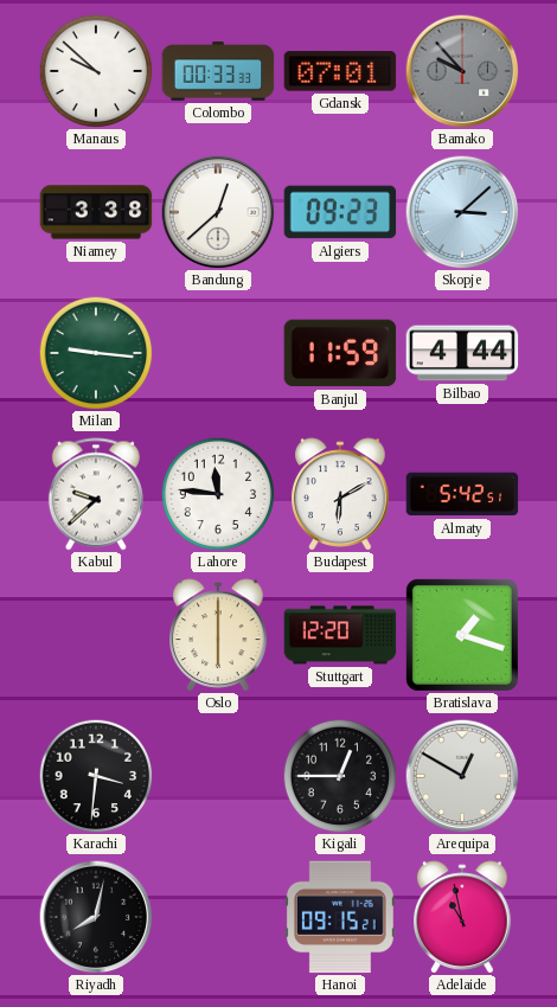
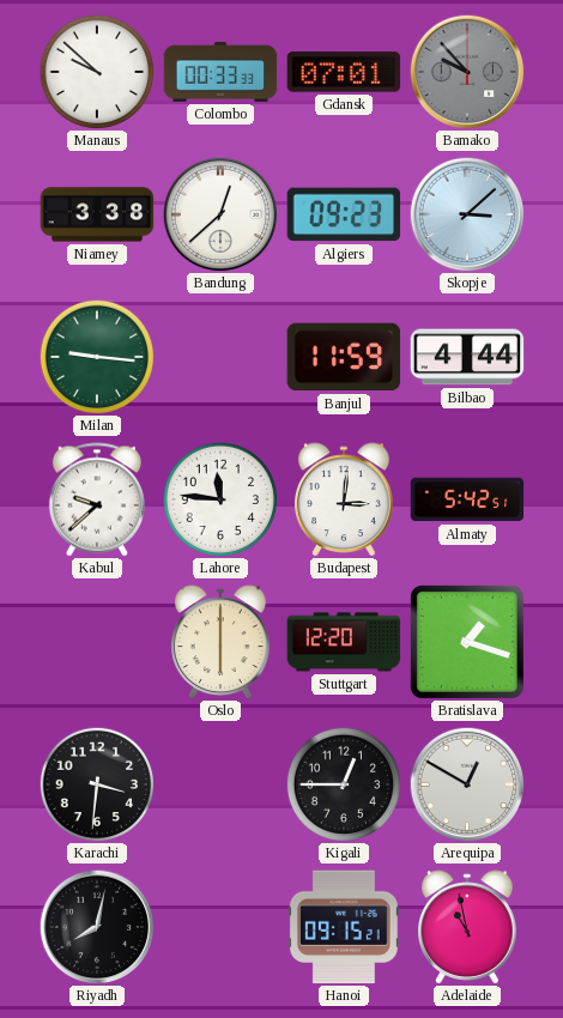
Budapest: 6:10 -> 3:01 (345, 499)
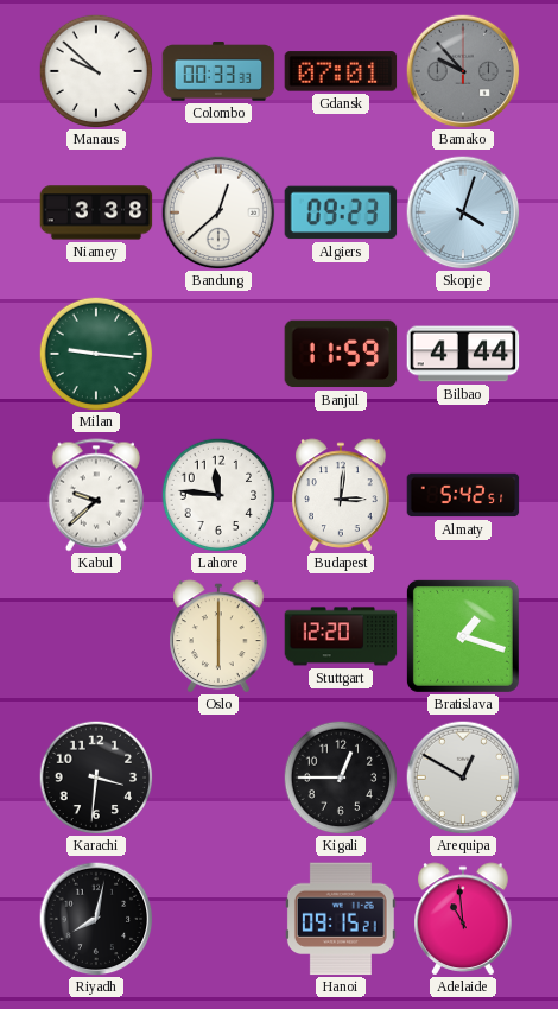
Skopje: 3:08 -> 4:03 (463, 212)
Adelaide: 10:58 -> 10:59 (464, 919)
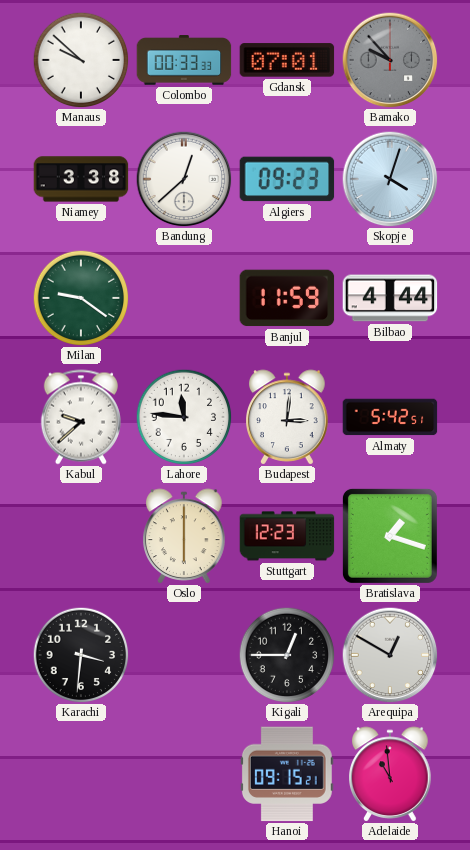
Milan: 9:16 -> 9:21 (81, 298)
Stuttgart: 12:20 -> 12:23 (287, 536)
Riyadh: 8:02 -> none (96, 919)
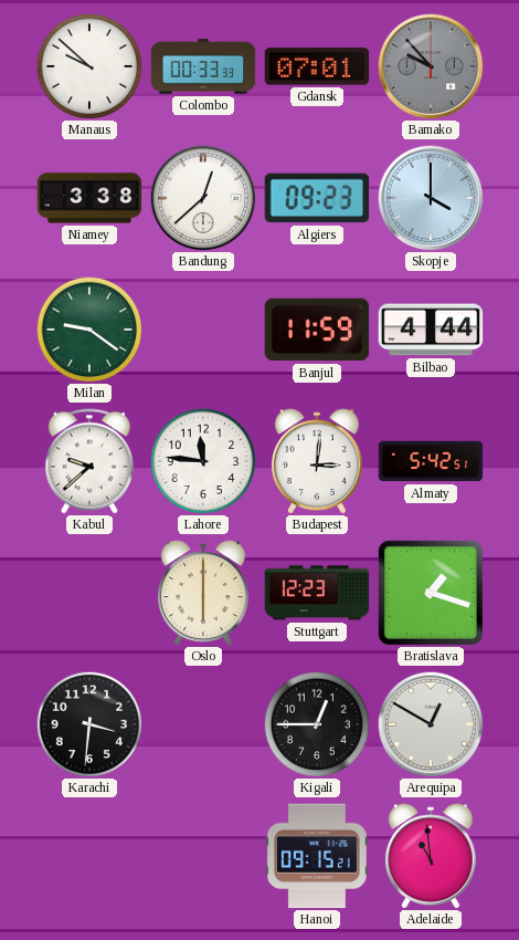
Skopje: 4:03 -> 4:00 (431, 198)
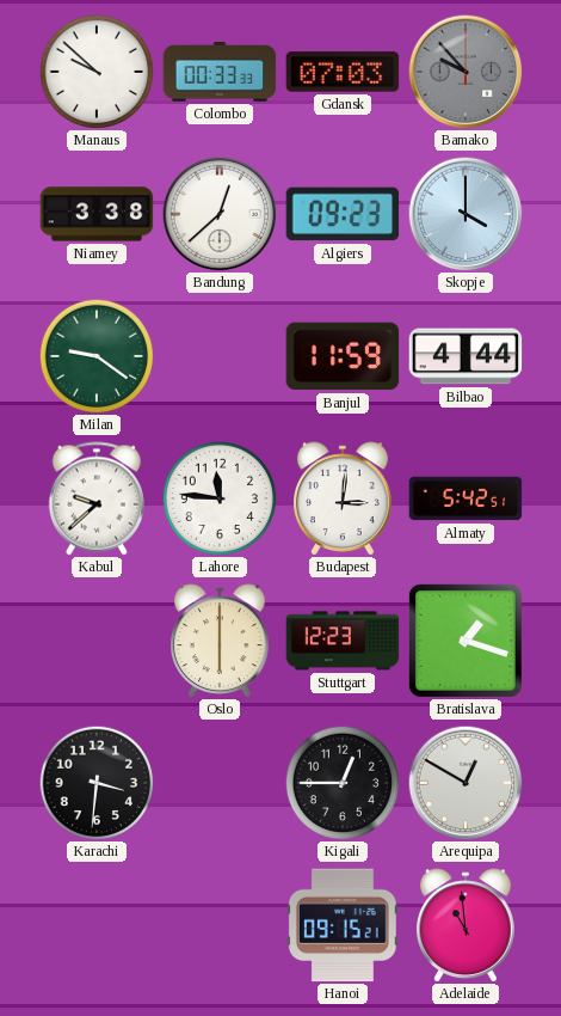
Gdansk: 07:01 -> 07:03 (343, 72)
